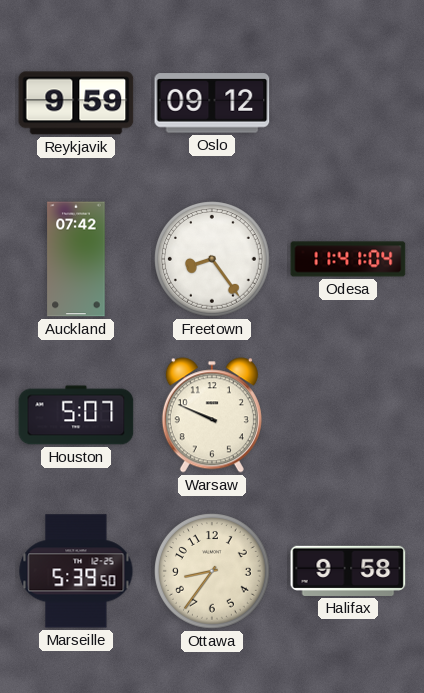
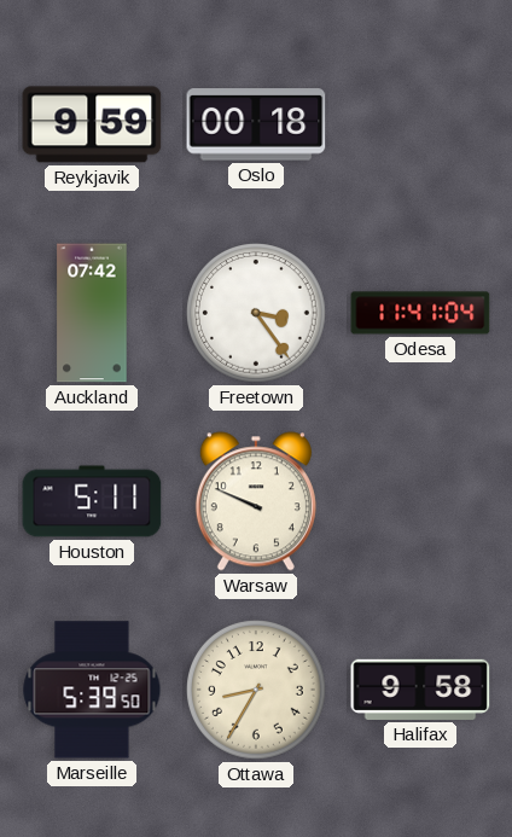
Oslo: 09:12 -> 00:18 (256, 124)
Freetown: 8:24 -> 3:24 (257, 314)
Houston: 5:07 -> 5:11 (92, 501)
Ottawa: 8:36 -> 8:35 (257, 691)
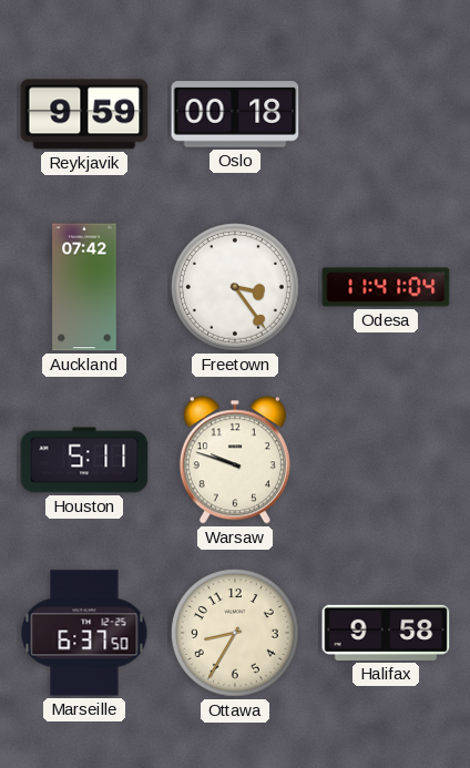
Warsaw: 9:49 -> 9:48 (235, 460)
Marseille: 5:39 -> 6:37 (84, 633)
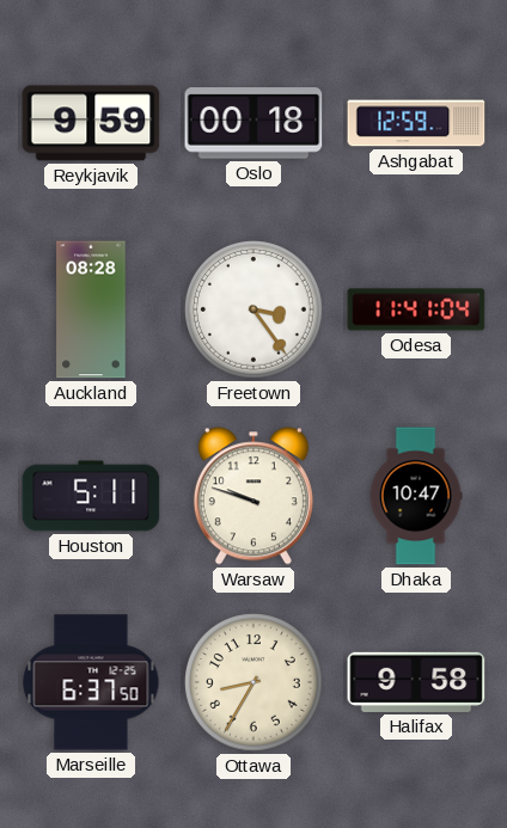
Ashgabat: none -> 12:59 (416, 123)
Auckland: 07:42 -> 08:28 (91, 309)
Dhaka: none -> 10:47 (416, 496)
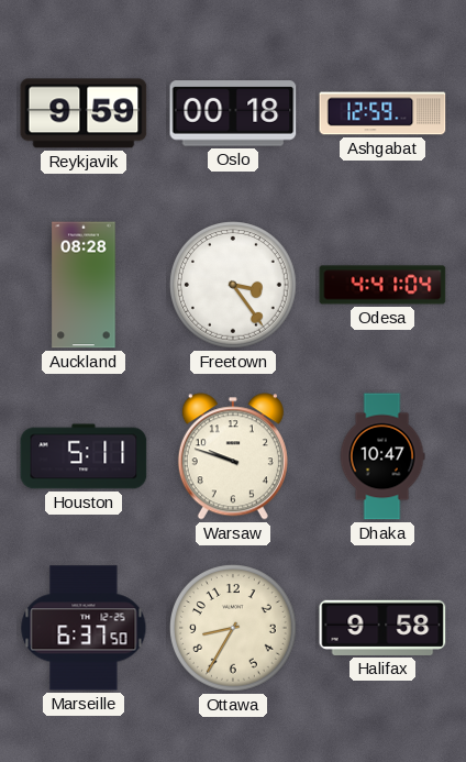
Odesa: 11:41 -> 4:41 (382, 285)
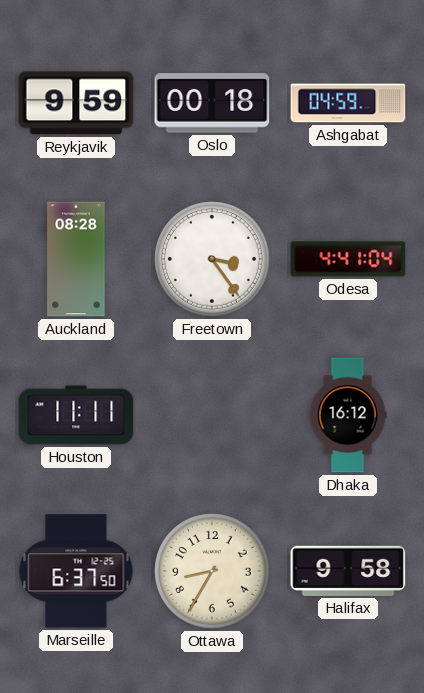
Ashgabat: 12:59 -> 04:59 (348, 103)
Houston: 5:11 -> 11:11 (76, 415)
Warsaw: 9:48 -> none (233, 456)
Dhaka: 10:47 -> 16:12 (348, 415)
